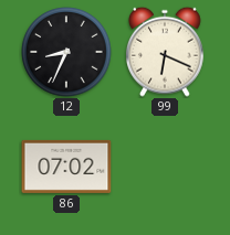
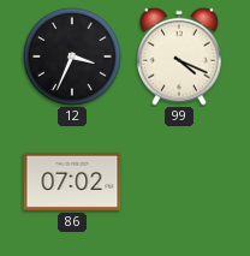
12: 8:34 -> 3:34 (72, 56)
99: 6:19 -> 4:19 (180, 56)
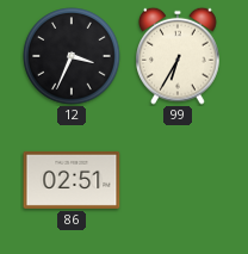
99: 4:19 -> 6:35 (179, 56)
86: 07:02 -> 02:51 (72, 180)
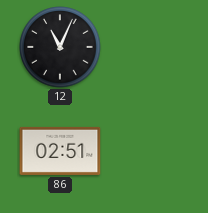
12: 3:34 -> 11:04 (60, 47)
99: 6:35 -> none (179, 56)
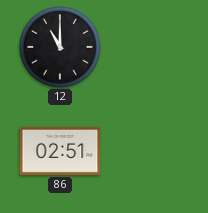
12: 11:04 -> 11:00 (60, 47)
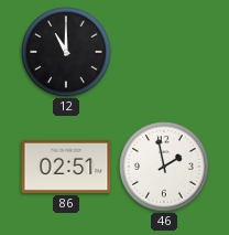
46: none -> 1:58 (164, 167)
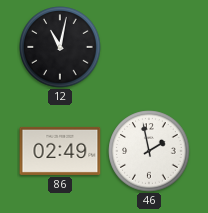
12: 11:00 -> 11:02 (60, 47)
86: 02:51 -> 02:49 (60, 151)
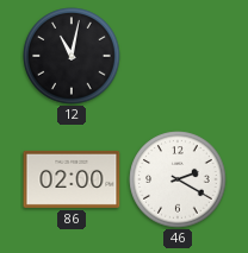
86: 02:49 -> 02:00 (72, 179)
46: 1:58 -> 2:20 (178, 179)
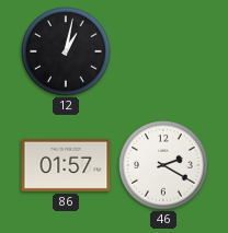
12: 11:02 -> 1:02 (66, 51)
86: 02:00 -> 01:57 (66, 165)
